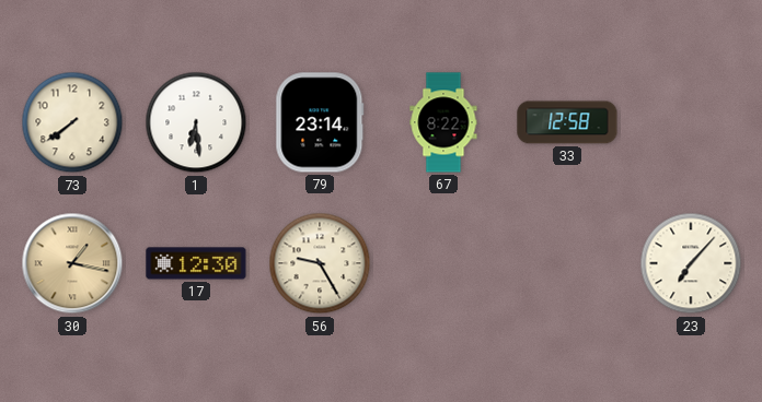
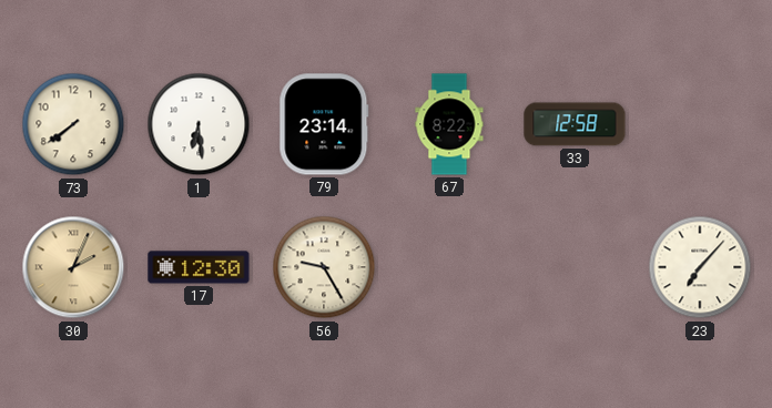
30: 1:17 -> 2:04 (73, 267)
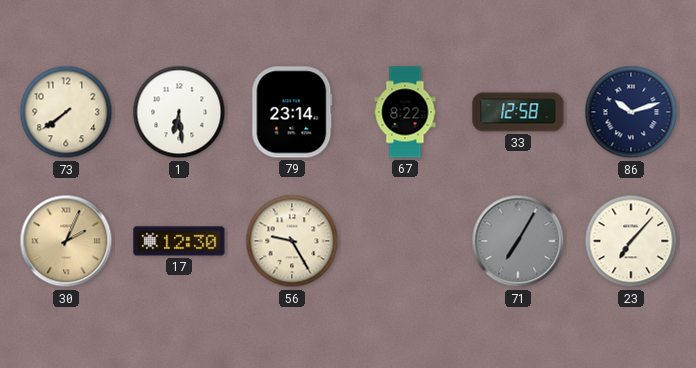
86: none -> 10:12 (631, 112)
71: none -> 7:05 (518, 241)
